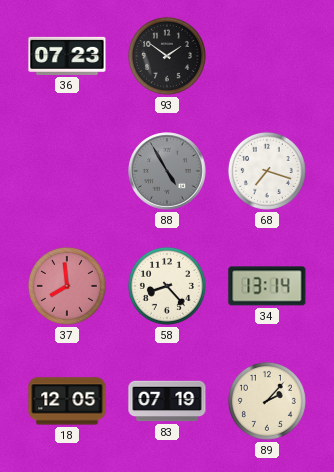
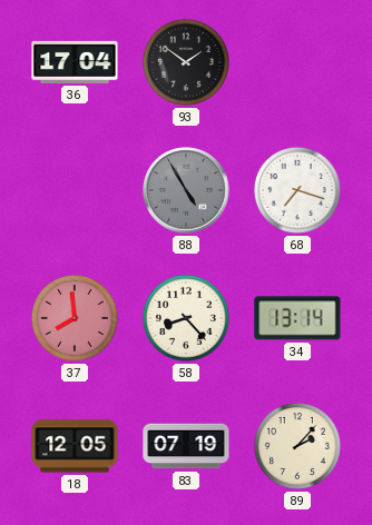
36: 07:23 -> 17:04 (75, 62)
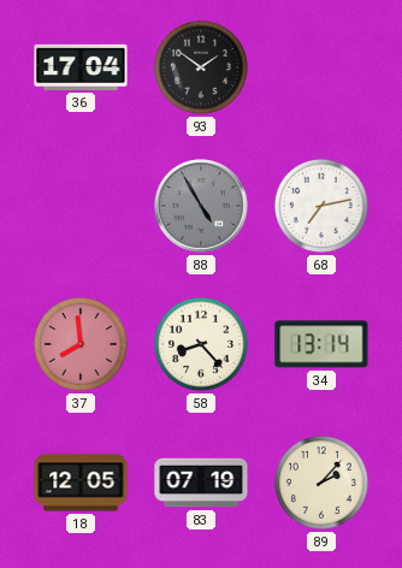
68: 7:18 -> 7:13 (321, 206)
